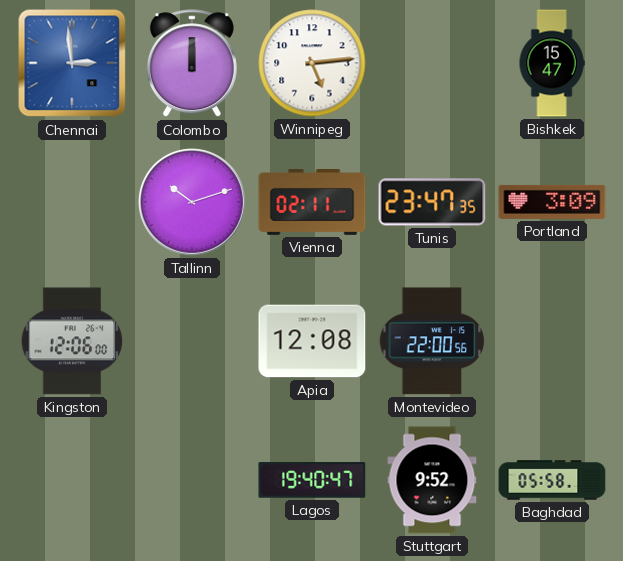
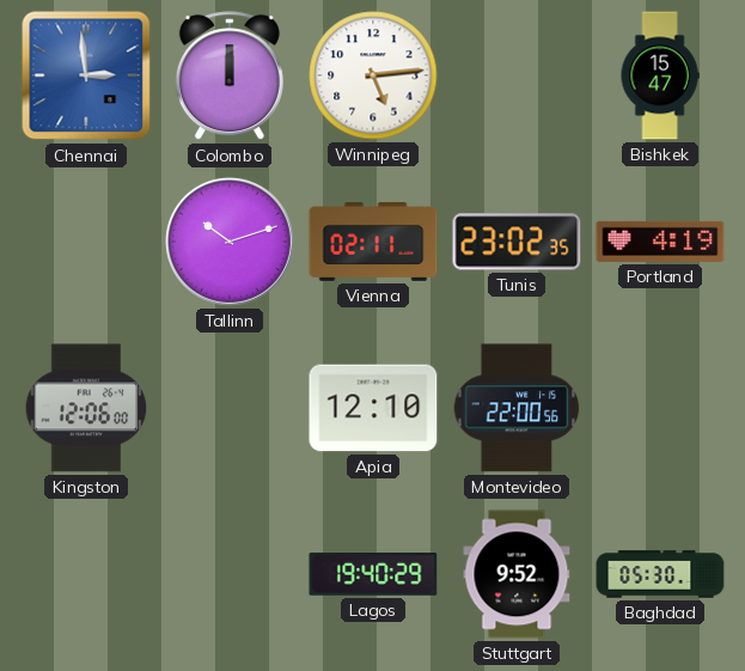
Tunis: 23:47 -> 23:02 (517, 242)
Portland: 3:09 -> 4:19 (660, 242)
Apia: 12:08 -> 12:10 (373, 408)
Lagos: 19:40:47 -> 19:40:29 (373, 574)
Baghdad: 05:58 -> 05:30 (660, 574)
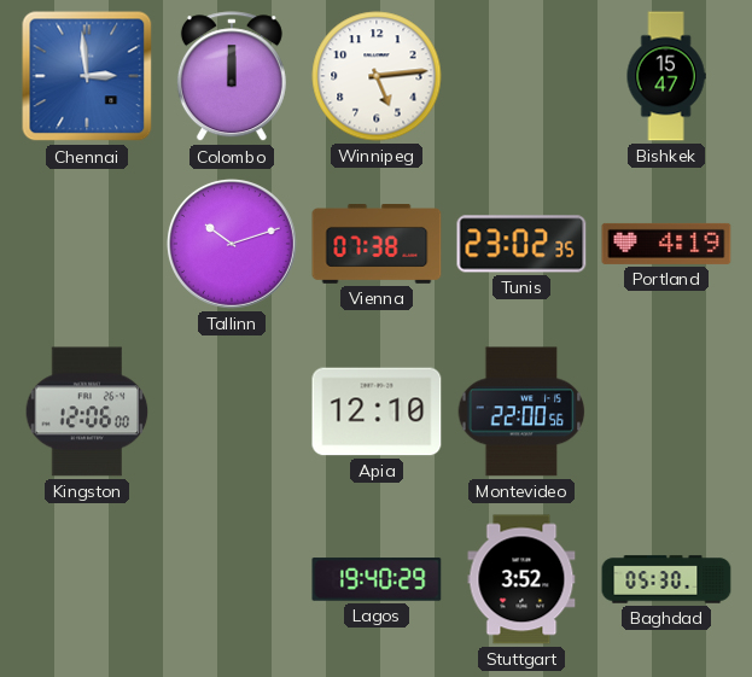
Vienna: 02:11 -> 07:38 (377, 245)
Stuttgart: 9:52 -> 3:52 (521, 579)
